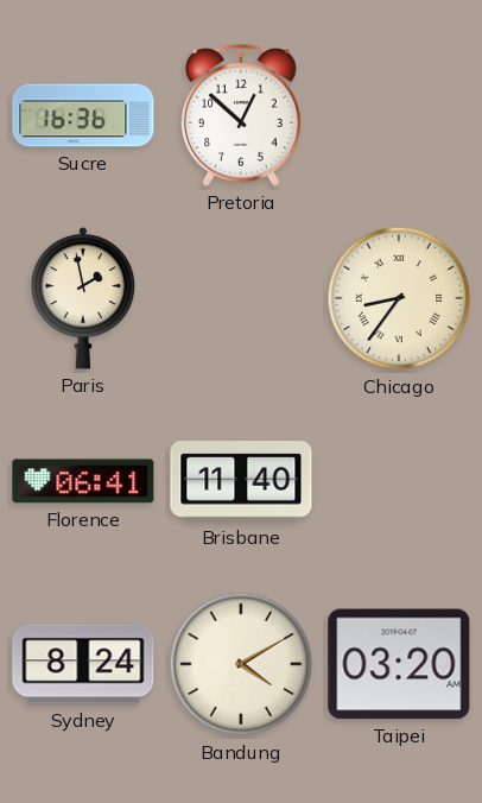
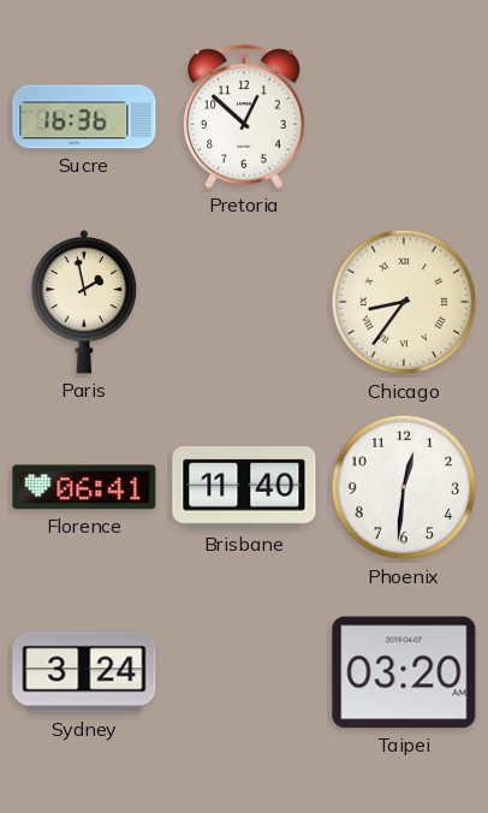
Phoenix: none -> 12:31 (404, 487)
Sydney: 8:24 -> 3:24 (84, 672)
Bandung: 4:10 -> none (241, 664)
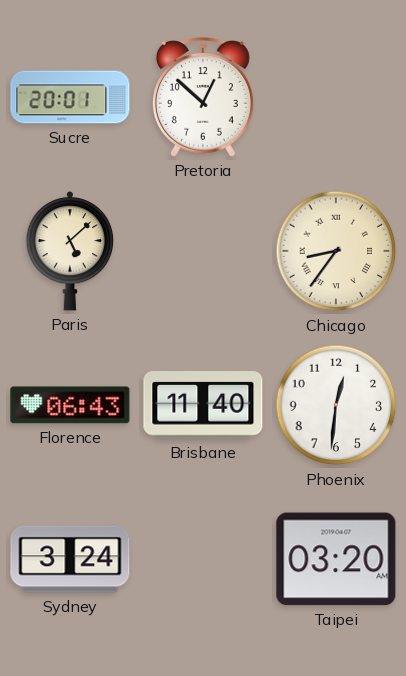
Sucre: 16:36 -> 20:01 (70, 97)
Paris: 1:58 -> 5:08 (70, 251)
Florence: 06:41 -> 06:43 (70, 405)
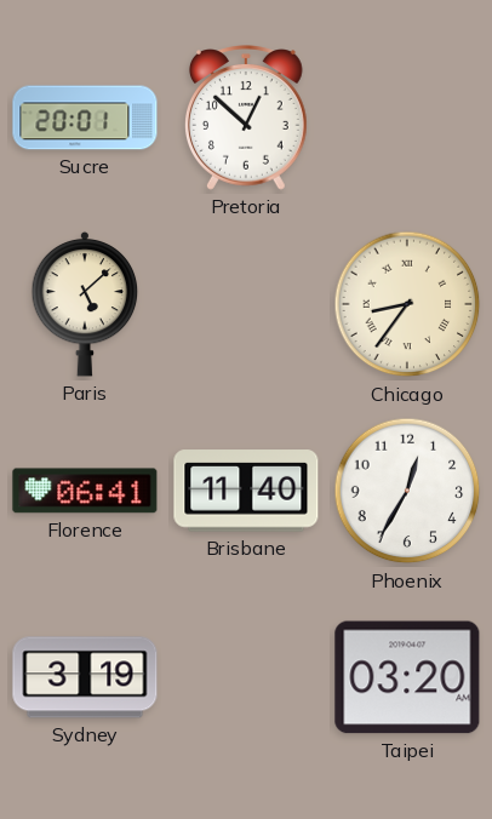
Florence: 06:43 -> 06:41 (85, 491)
Phoenix: 12:31 -> 12:35 (407, 491)
Sydney: 3:24 -> 3:19 (85, 677)
